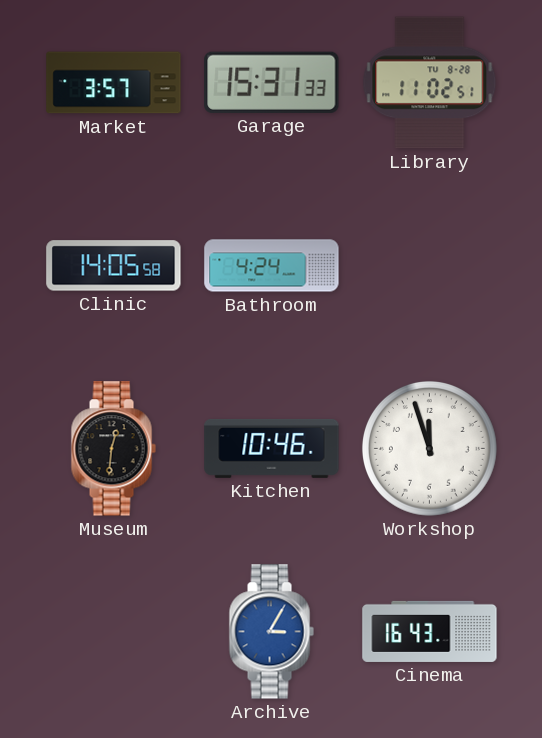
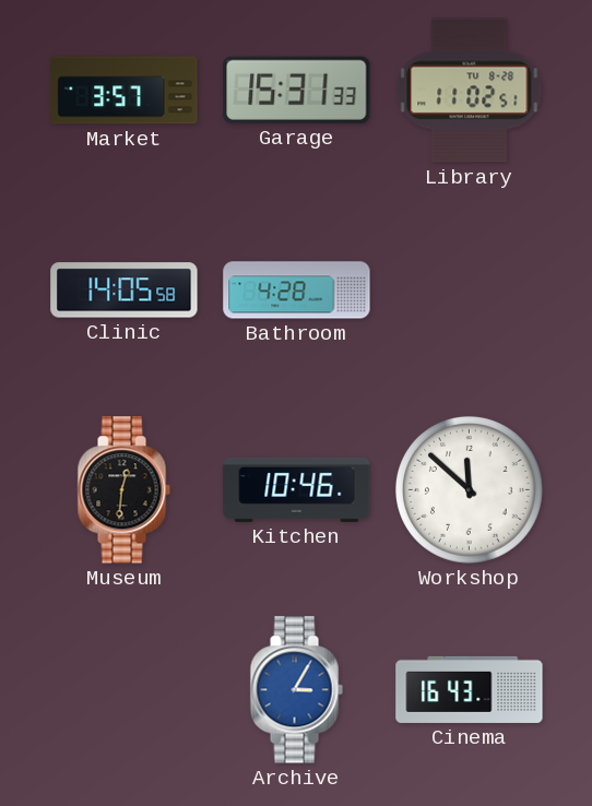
Bathroom: 4:24 -> 4:28 (297, 291)
Workshop: 11:57 -> 11:52 (469, 489)
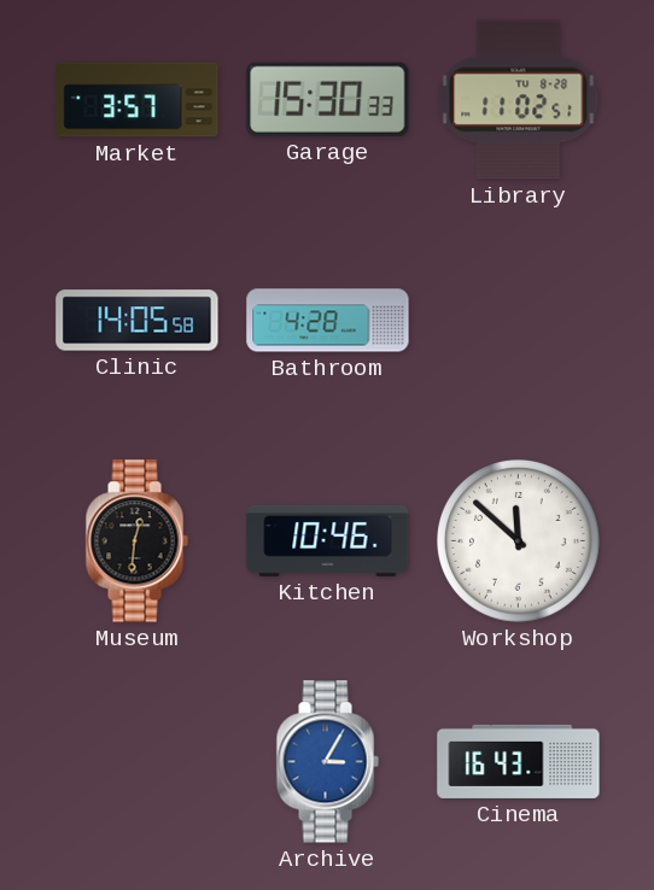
Garage: 15:31 -> 15:30 (328, 99)
